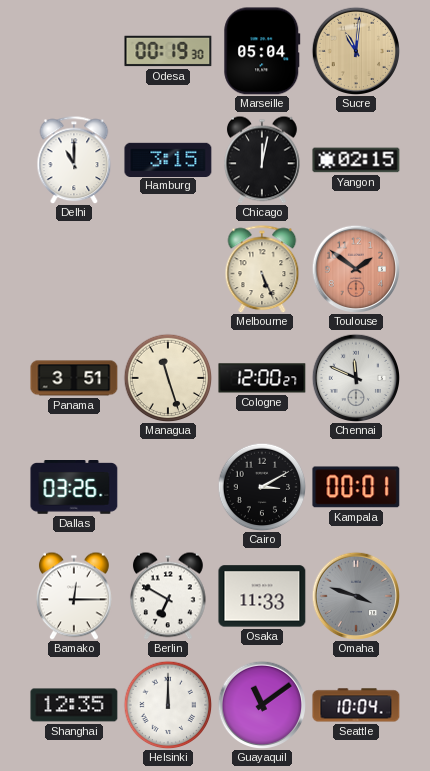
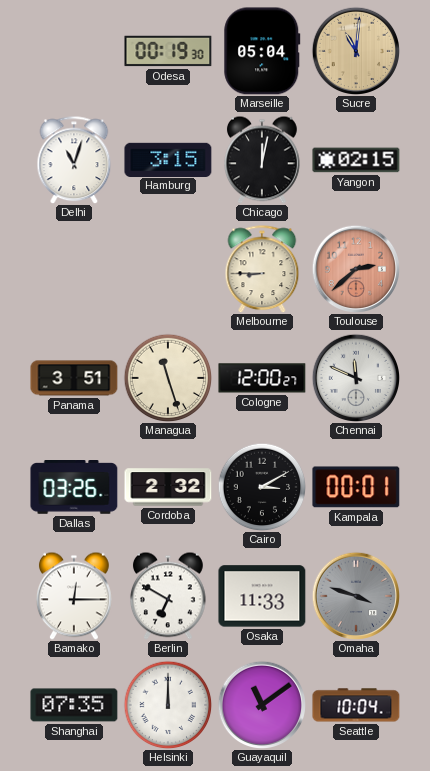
Delhi: 11:00 -> 11:03 (74, 160)
Melbourne: 5:26 -> 8:45 (262, 269)
Toulouse: 1:51 -> 2:38 (355, 268)
Cordoba: none -> 2:32 (168, 487)
Shanghai: 12:35 -> 07:35 (74, 705)
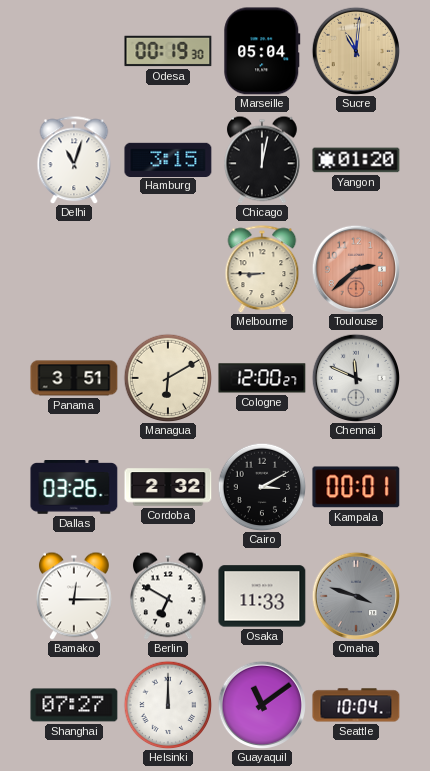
Yangon: 02:15 -> 01:20 (356, 160)
Managua: 11:27 -> 6:10 (168, 378)
Shanghai: 07:35 -> 07:27 (74, 705)
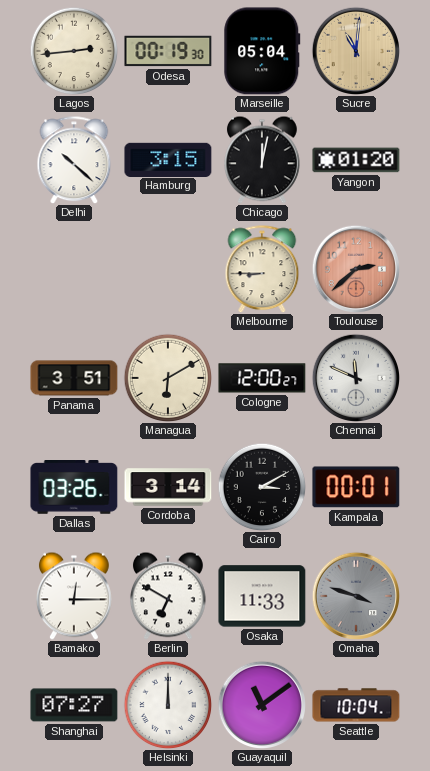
Lagos: none -> 2:44 (74, 51)
Delhi: 11:03 -> 10:22 (74, 160)
Cordoba: 2:32 -> 3:14 (168, 487)
